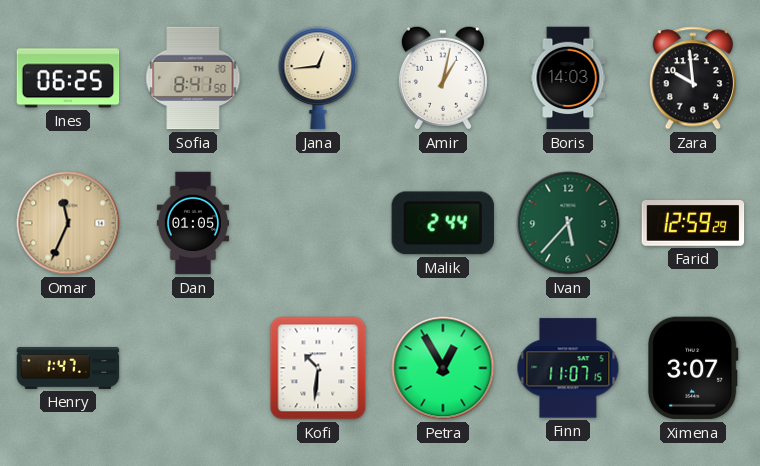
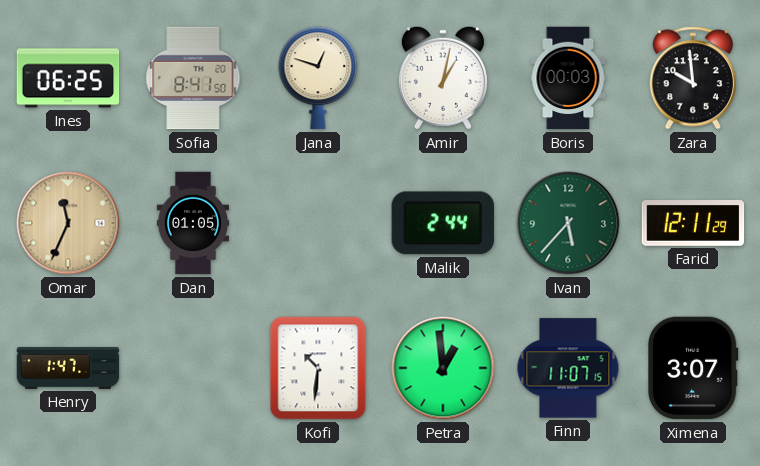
Jana: 12:44 -> 12:48 (318, 78)
Boris: 14:03 -> 00:03 (568, 78)
Farid: 12:59 -> 12:11 (693, 224)
Petra: 12:55 -> 12:59 (443, 368)
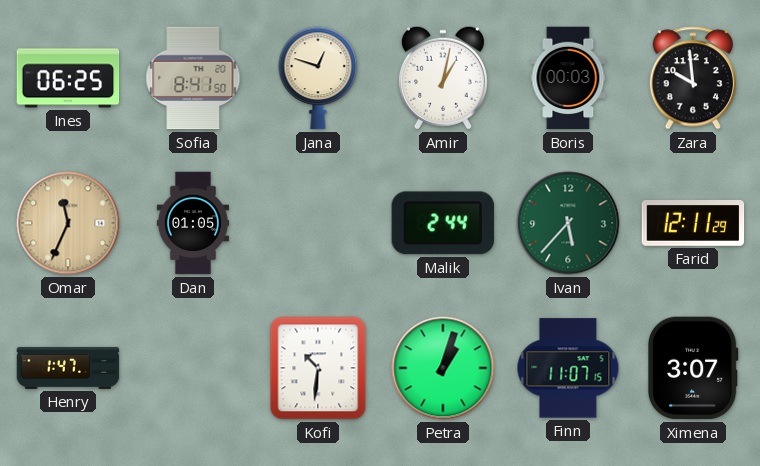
Petra: 12:59 -> 1:03 (443, 368)
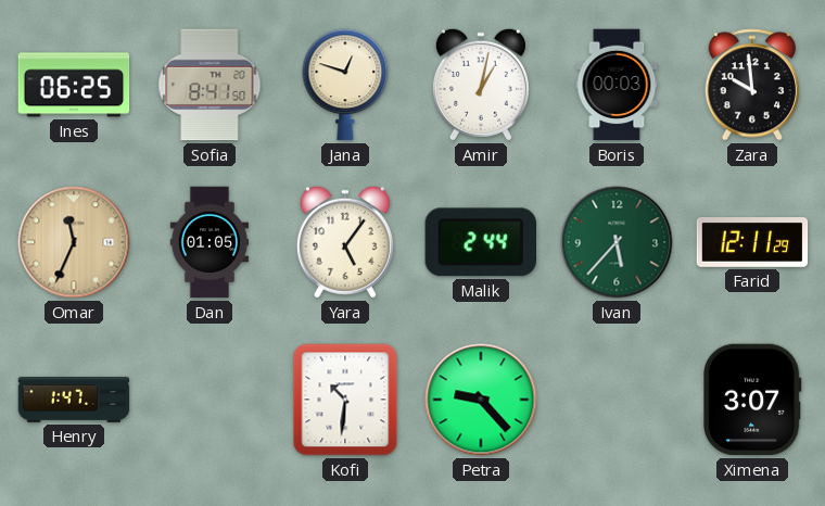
Yara: none -> 5:06 (345, 242)
Petra: 1:03 -> 9:23 (481, 400)
Finn: 11:07 -> none (568, 368)
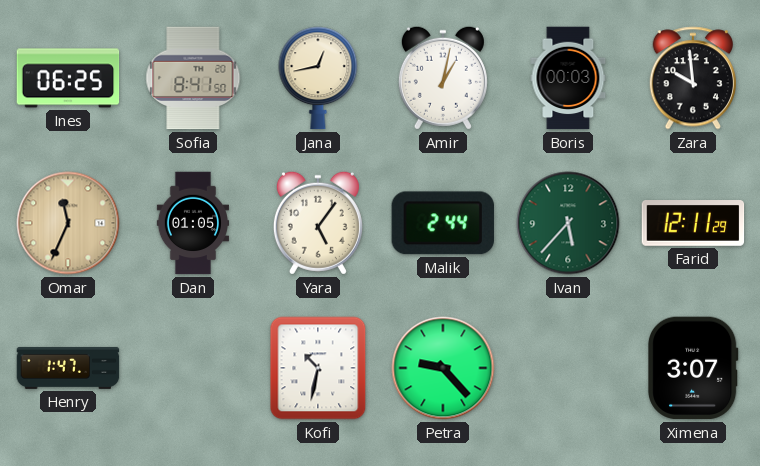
Jana: 12:48 -> 12:43 (318, 78)
Kofi: 10:31 -> 10:32 (318, 368)
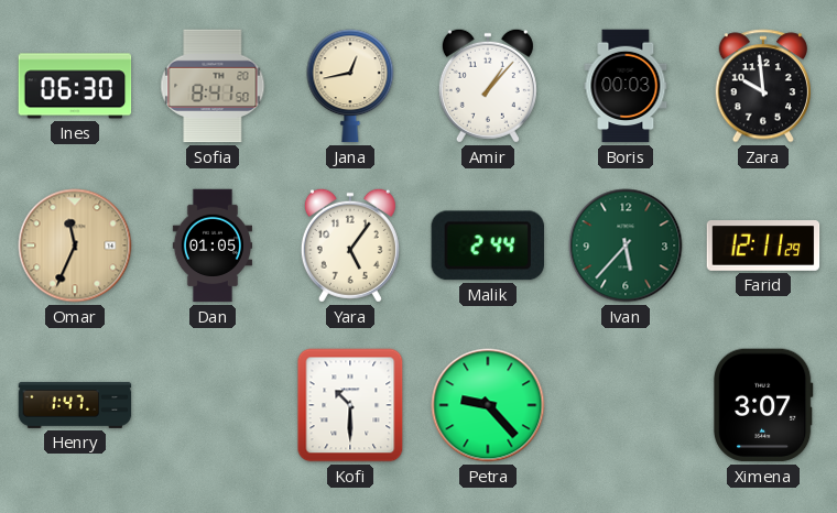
Ines: 06:25 -> 06:30 (75, 86)
Amir: 1:02 -> 1:07 (488, 86)
Kofi: 10:32 -> 10:30 (350, 405)
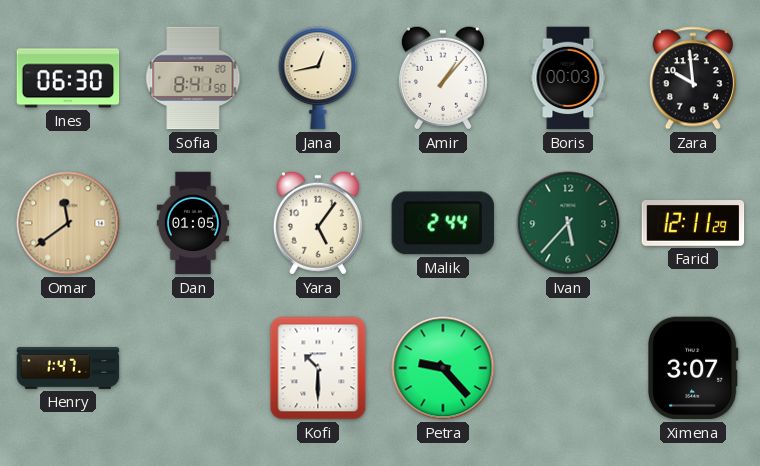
Omar: 11:34 -> 11:39 (68, 223)
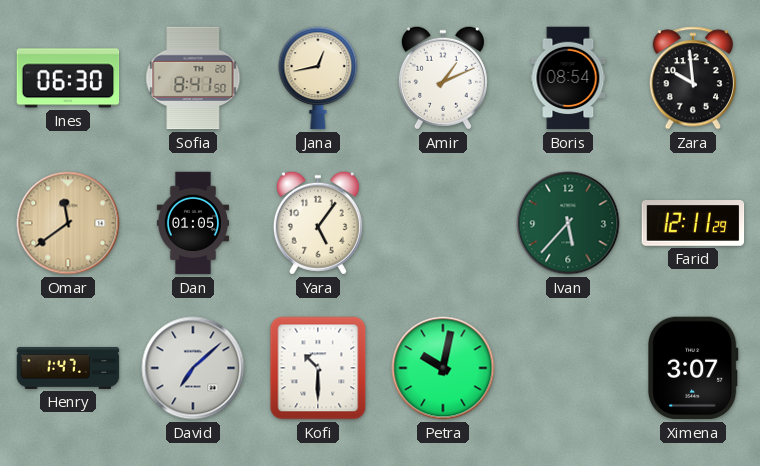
Amir: 1:07 -> 1:11 (443, 78)
Boris: 00:03 -> 08:54 (568, 78)
Malik: 2:44 -> none (443, 223)
David: none -> 7:08 (193, 368)
Petra: 9:23 -> 10:02 (443, 368)
